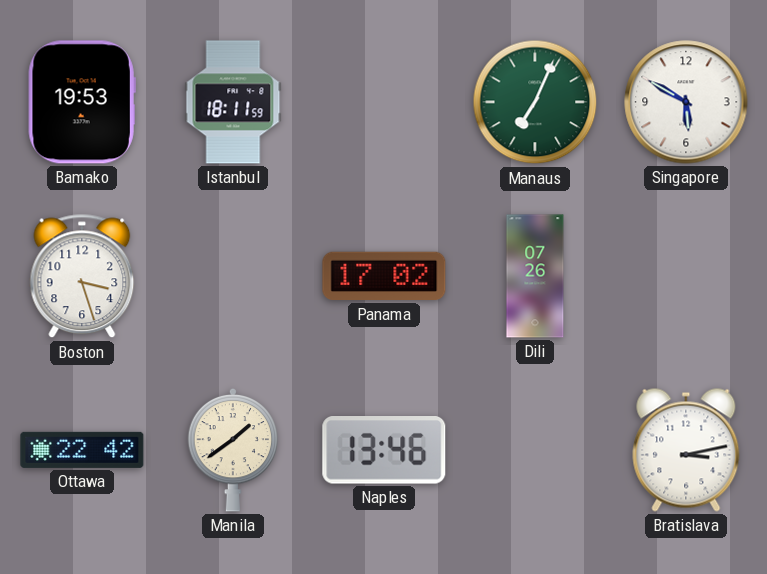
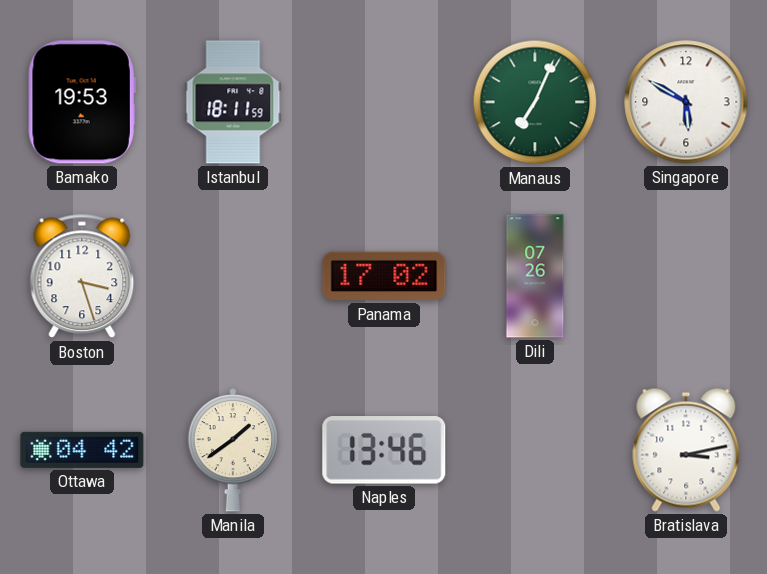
Ottawa: 22:42 -> 04:42 (82, 450)
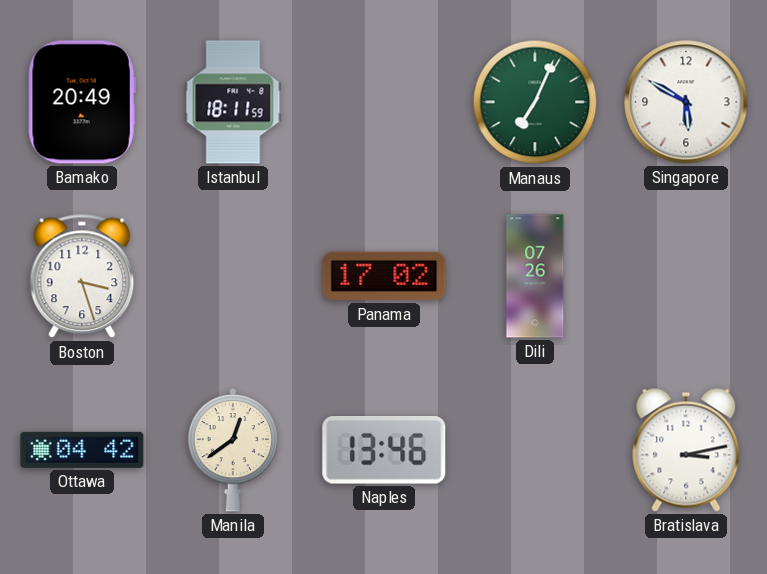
Bamako: 19:53 -> 20:49 (82, 102)
Manila: 1:39 -> 12:39 (233, 450)
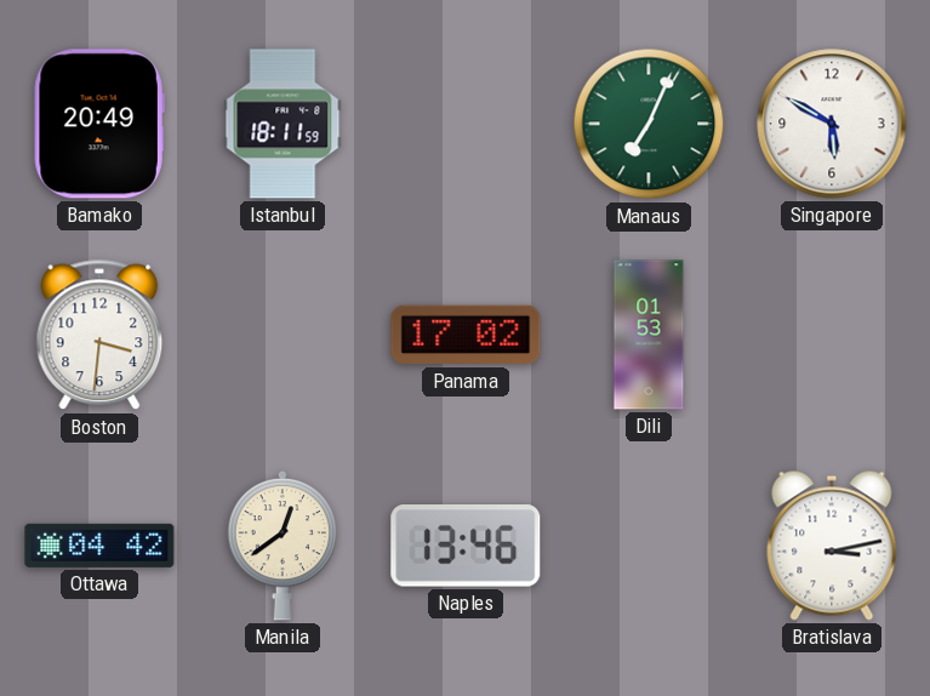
Boston: 3:27 -> 3:31 (99, 335)
Dili: 07:26 -> 01:53 (649, 335)
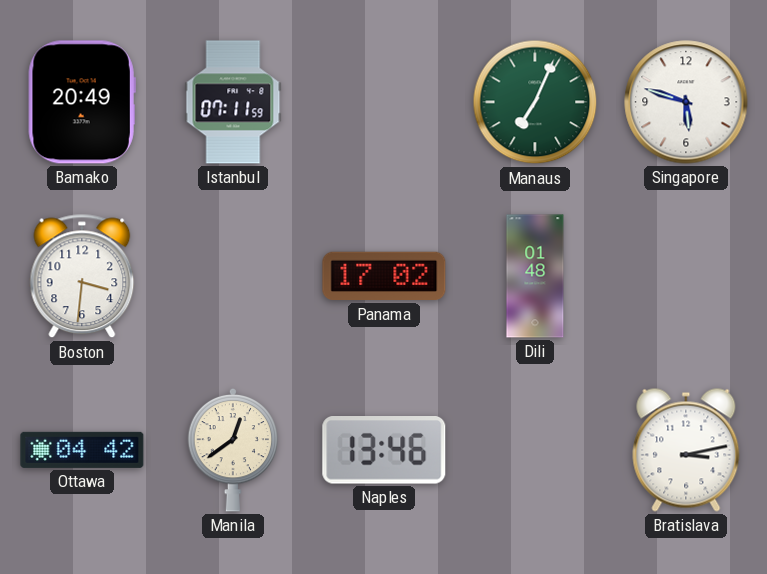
Istanbul: 18:11 -> 07:11 (233, 102)
Singapore: 5:50 -> 5:48 (686, 102)
Dili: 01:53 -> 01:48 (535, 276)
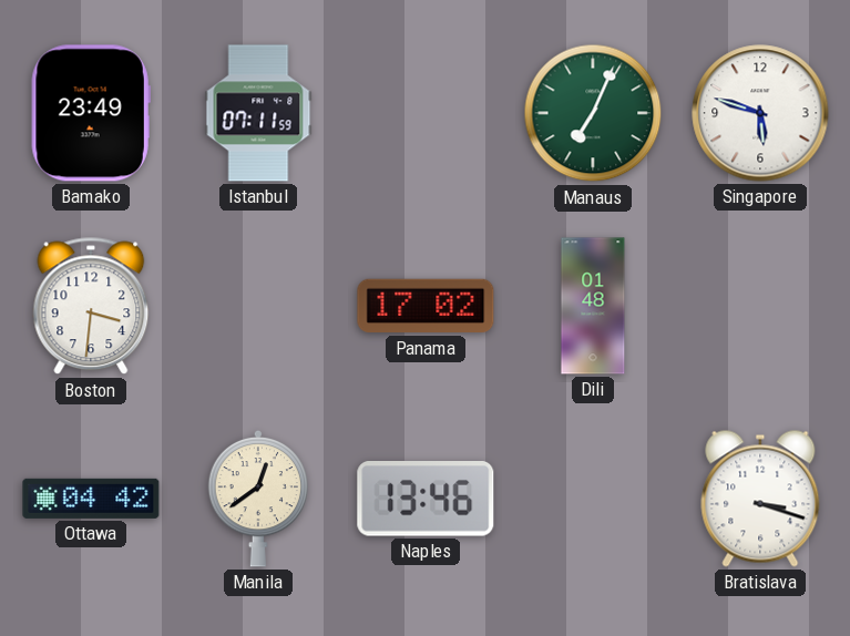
Bamako: 20:49 -> 23:49 (91, 113)
Bratislava: 3:13 -> 3:18 (760, 499)
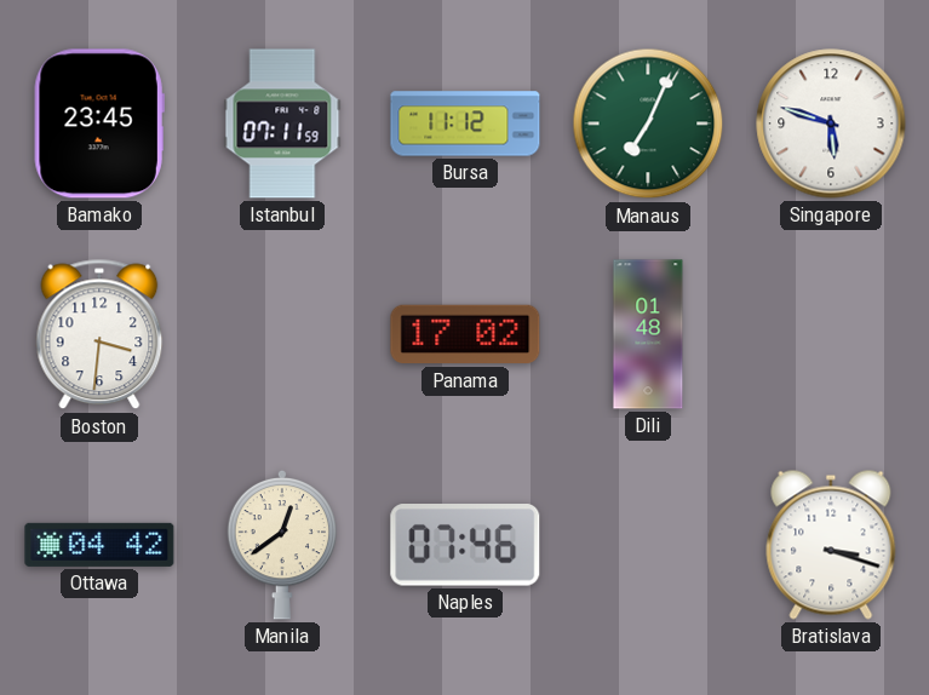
Bamako: 23:49 -> 23:45 (99, 124)
Bursa: none -> 11:12 (465, 124)
Naples: 13:46 -> 07:46 (465, 546)
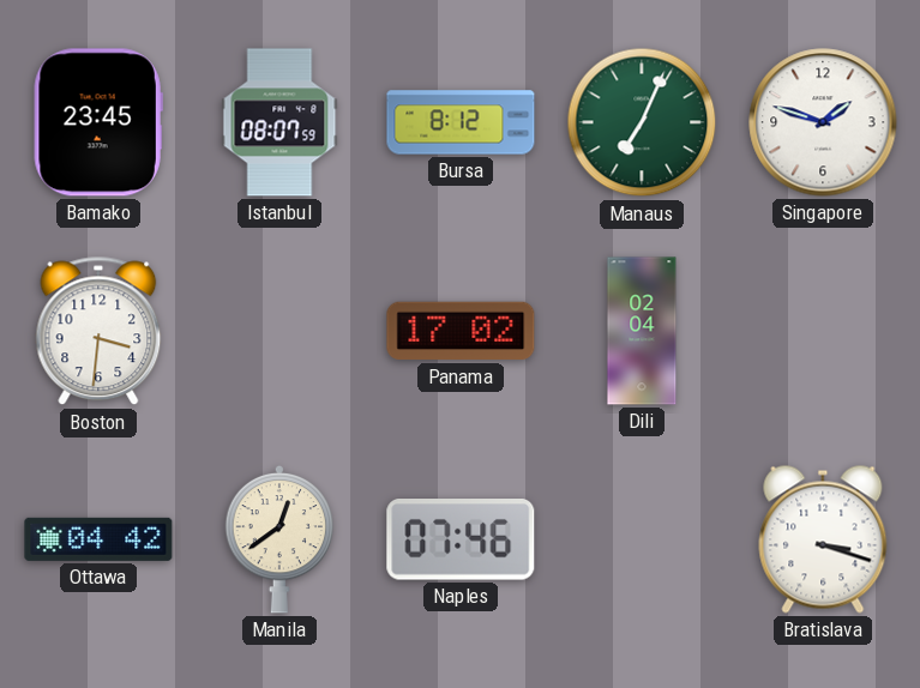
Istanbul: 07:11 -> 08:07 (279, 122)
Bursa: 11:12 -> 8:12 (461, 122)
Singapore: 5:48 -> 1:48 (823, 122)
Dili: 01:48 -> 02:04 (642, 331)
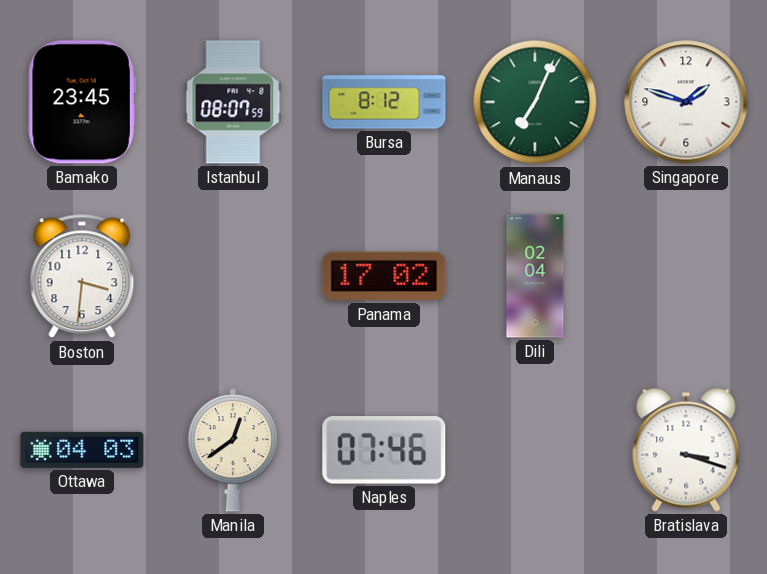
Ottawa: 04:42 -> 04:03 (82, 450)
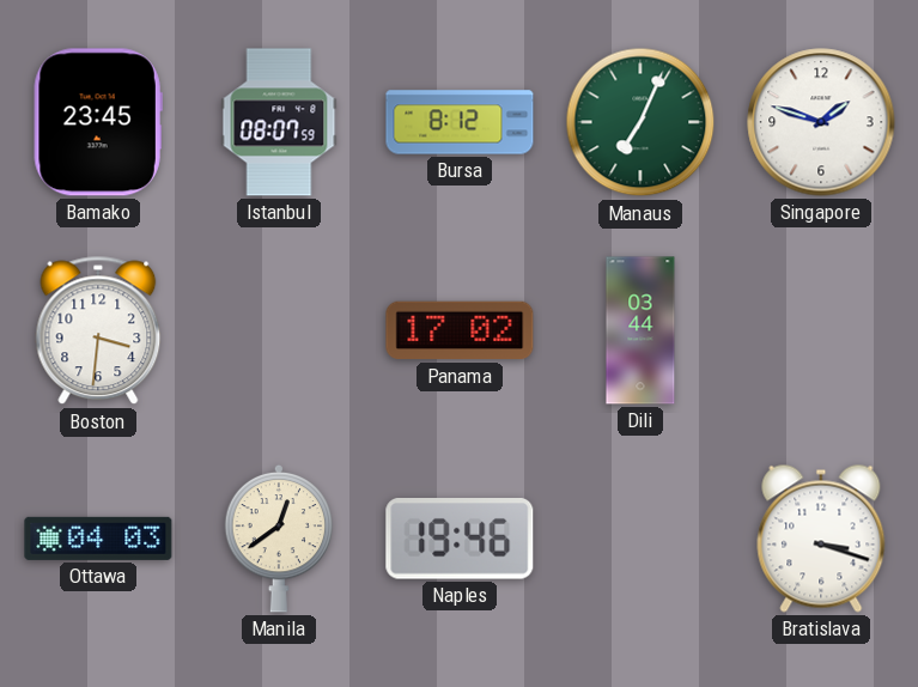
Dili: 02:04 -> 03:44 (640, 330)
Naples: 07:46 -> 19:46 (460, 540)
